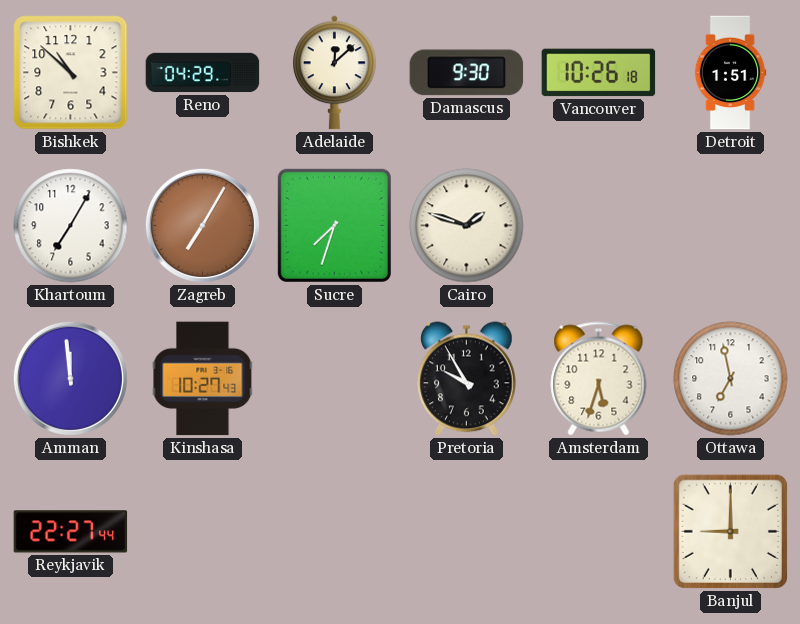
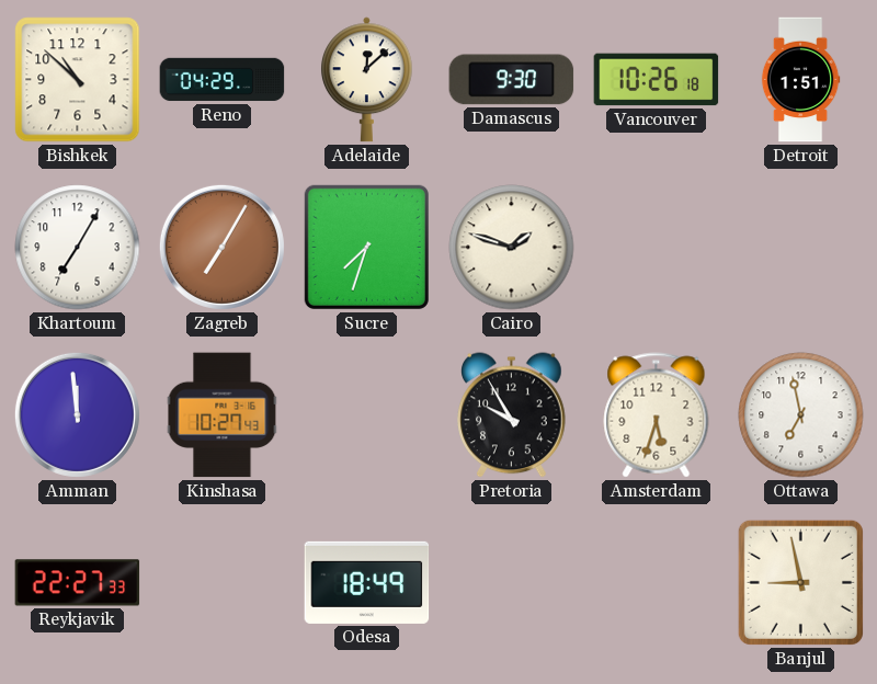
Reykjavik: 22:27:44 -> 22:27:33 (78, 583)
Odesa: none -> 18:49 (367, 582)
Banjul: 9:00 -> 8:58 (800, 582)
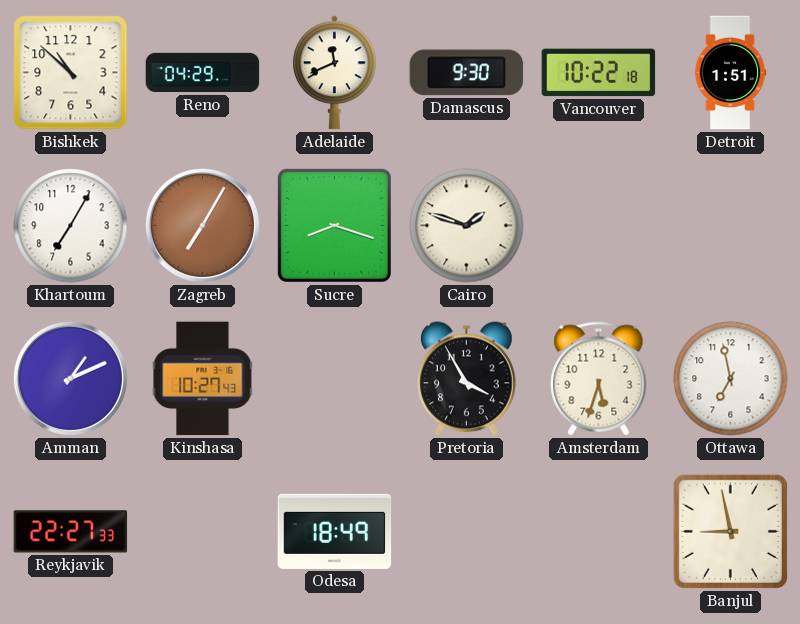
Adelaide: 12:08 -> 11:41 (334, 73)
Vancouver: 10:26 -> 10:22 (599, 73)
Sucre: 7:33 -> 8:18 (334, 225)
Amman: 11:59 -> 1:11 (70, 378)
Pretoria: 9:55 -> 3:55 (467, 379)
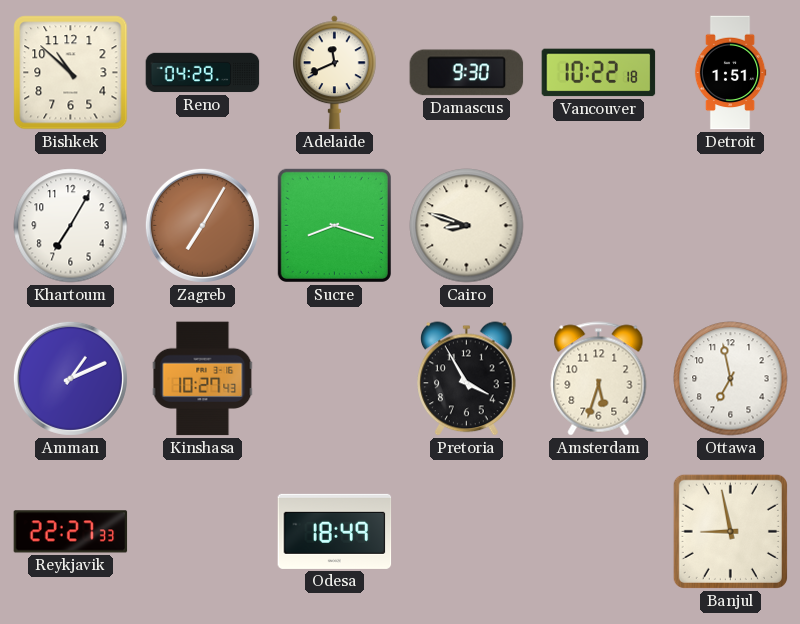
Cairo: 1:48 -> 8:48 (467, 226)
